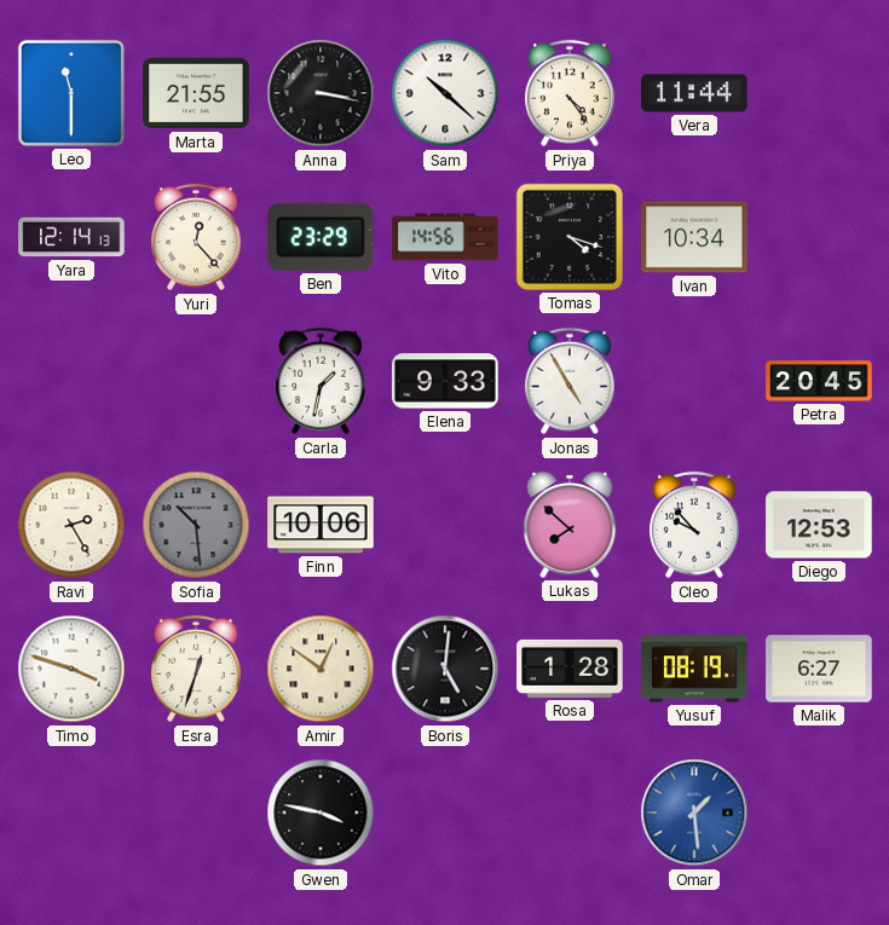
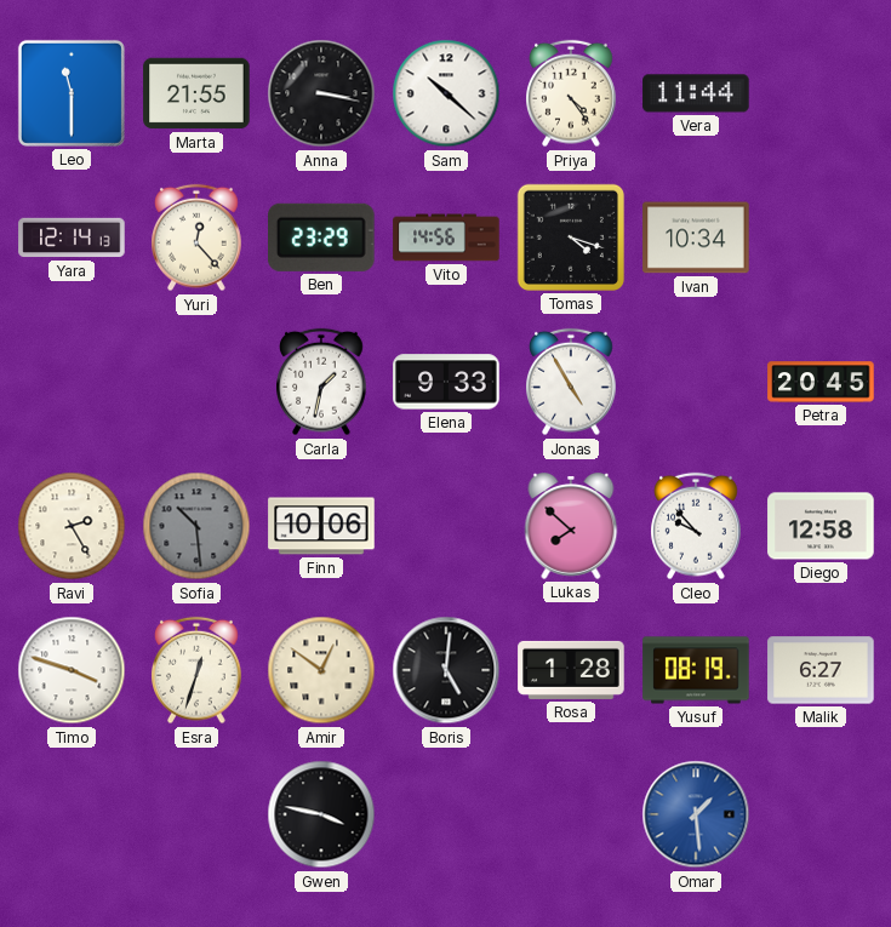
Diego: 12:53 -> 12:58 (821, 526)
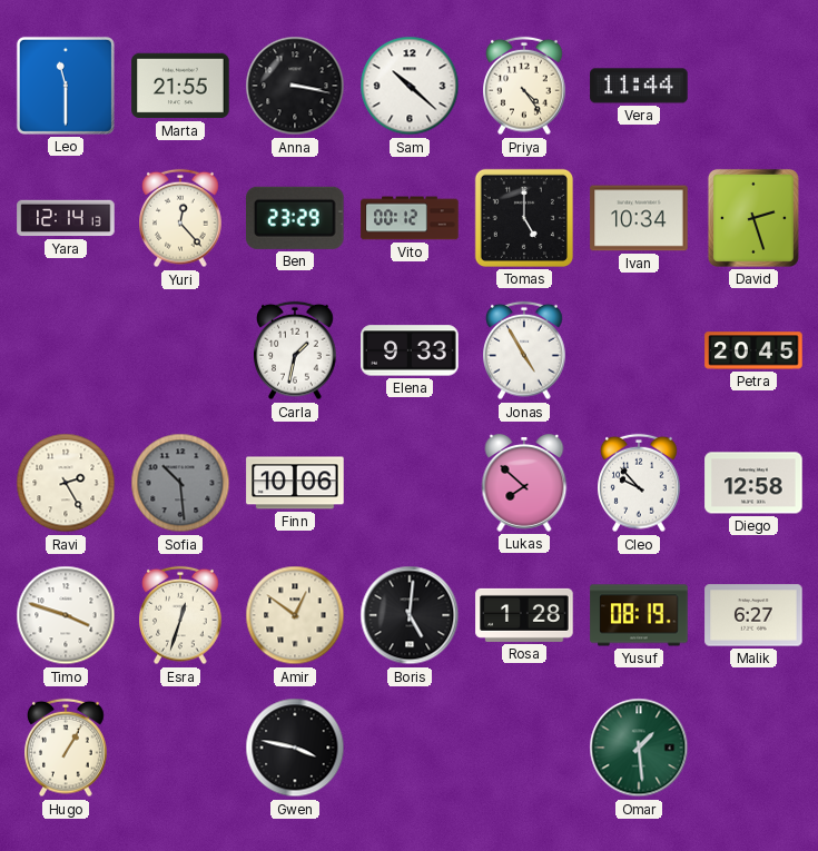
Vito: 14:56 -> 00:12 (410, 218)
Tomas: 4:18 -> 5:00 (524, 218)
David: none -> 2:27 (753, 218)
Hugo: none -> 1:05 (66, 748)
Omar dial: blue -> green (639, 748)
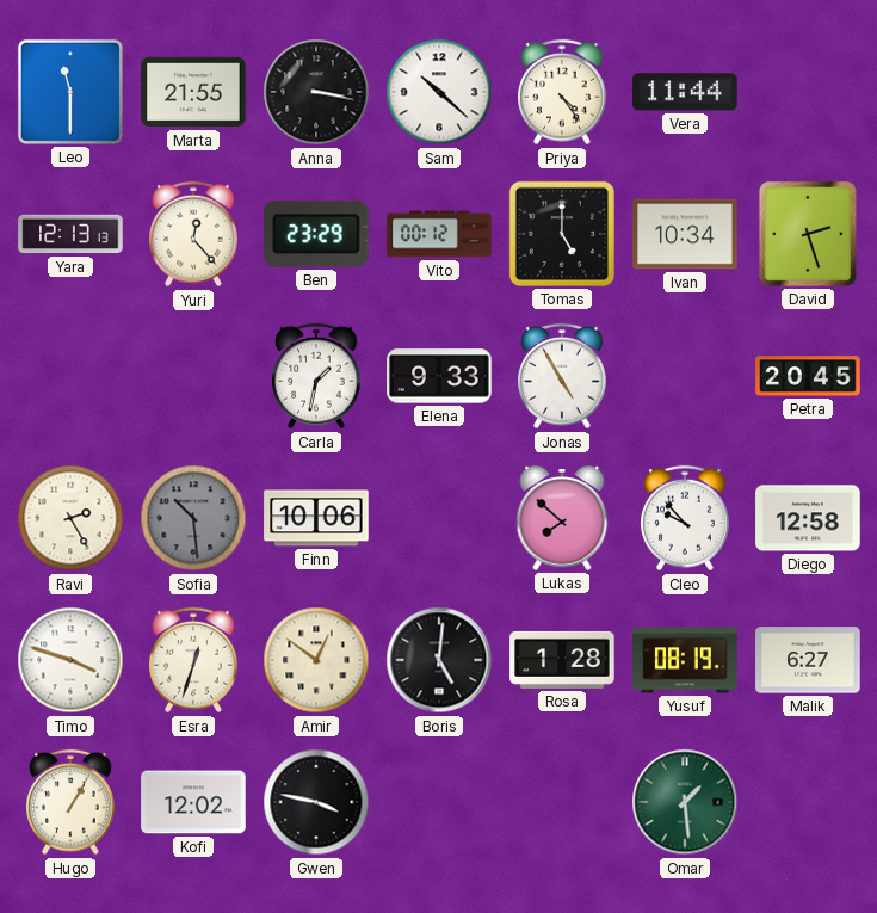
Yara: 12:14 -> 12:13 (70, 234)
Kofi: none -> 12:02 (193, 802)
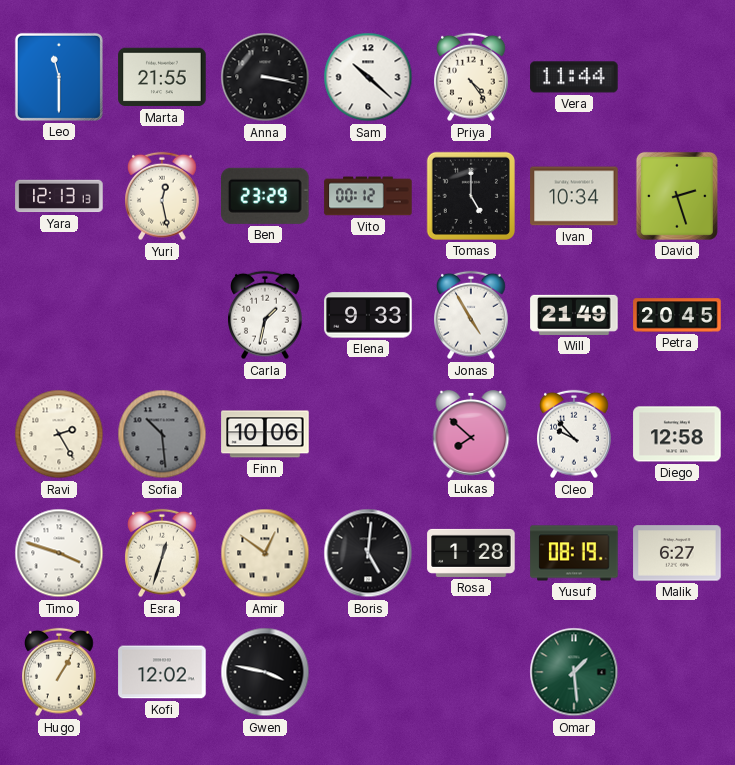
Yuri: 12:23 -> 12:28 (162, 196)
Will: none -> 21:49 (574, 315)
